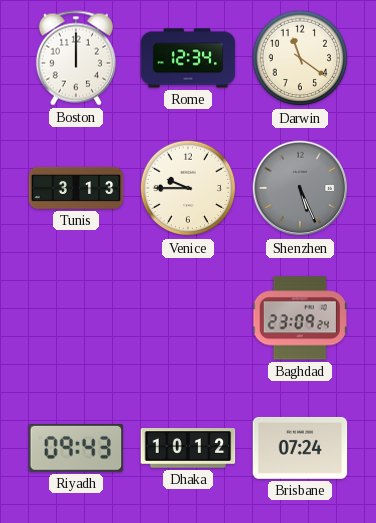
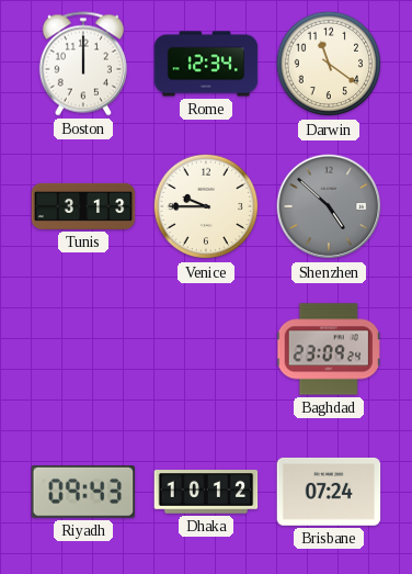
Shenzhen: 5:26 -> 4:52 (329, 206)
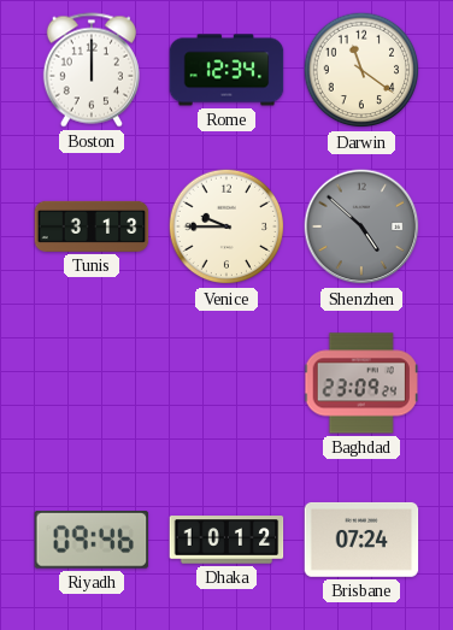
Riyadh: 09:43 -> 09:46 (92, 541)
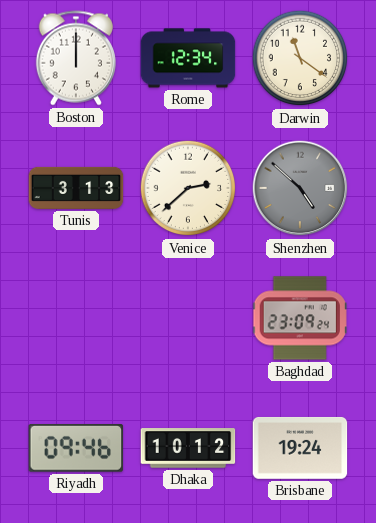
Venice: 9:45 -> 2:38 (188, 188)
Brisbane: 07:24 -> 19:24 (300, 448)
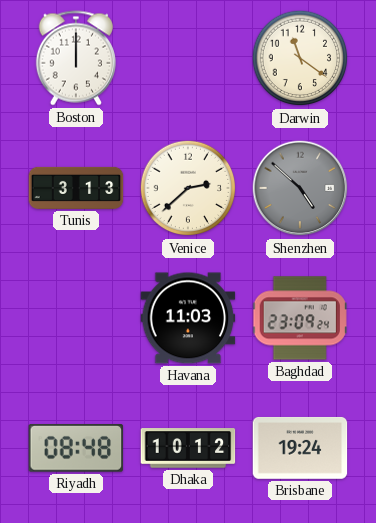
Rome: 12:34 -> none (188, 58)
Havana: none -> 11:03 (188, 318)
Riyadh: 09:46 -> 08:48 (76, 449)
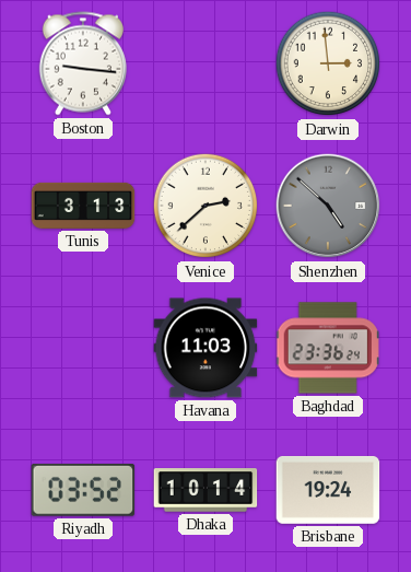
Boston: 12:00 -> 9:16 (83, 63)
Darwin: 11:21 -> 2:59 (328, 63)
Baghdad: 23:09 -> 23:36 (328, 348)
Riyadh: 08:48 -> 03:52 (83, 491)
Dhaka: 10:12 -> 10:14 (205, 490)
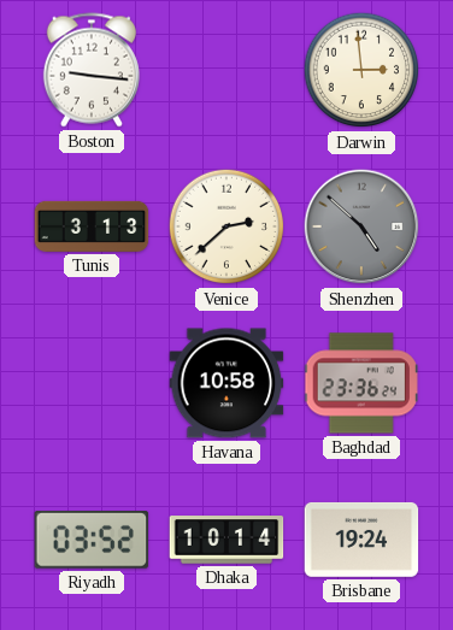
Havana: 11:03 -> 10:58 (226, 383)
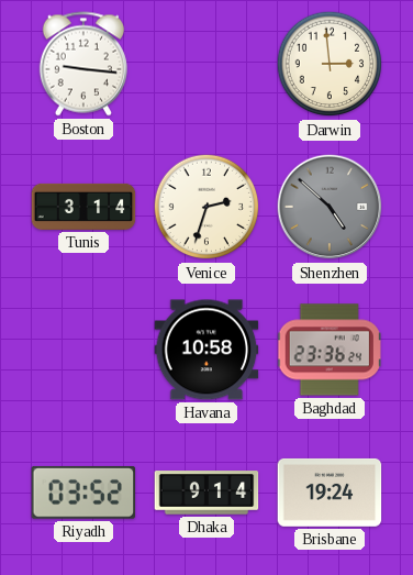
Tunis: 3:13 -> 3:14 (83, 207)
Venice: 2:38 -> 2:33 (206, 207)
Dhaka: 10:14 -> 9:14 (206, 493)
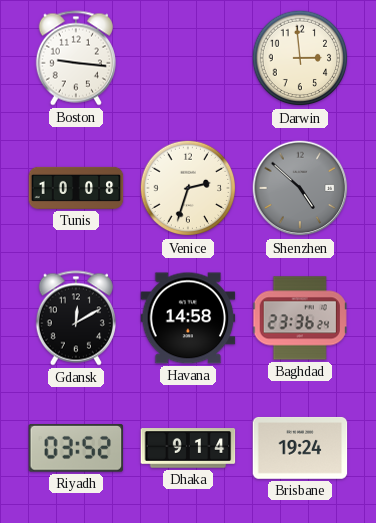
Tunis: 3:14 -> 10:08 (76, 188)
Gdansk: none -> 12:10 (76, 318)
Havana: 10:58 -> 14:58 (188, 318)
